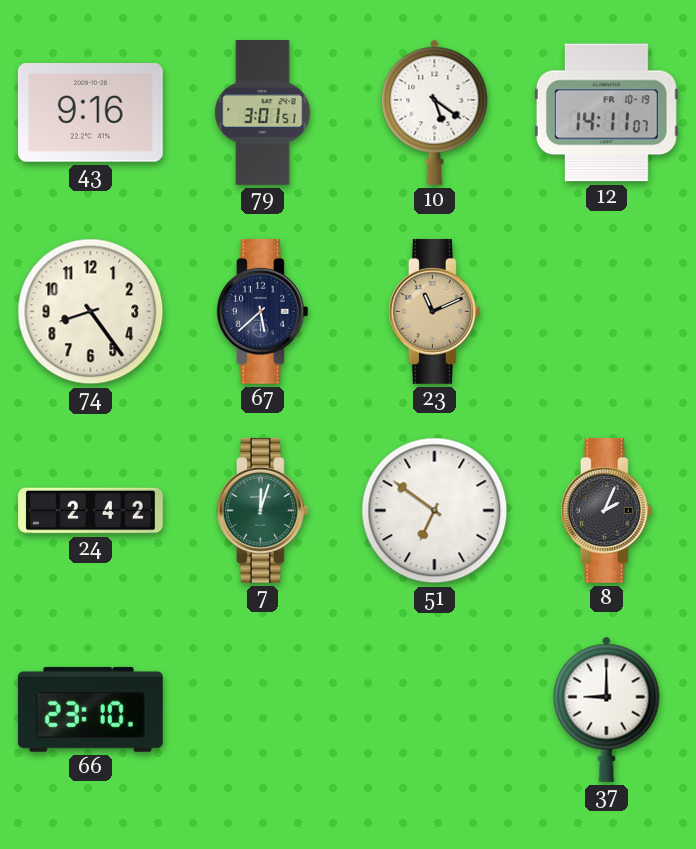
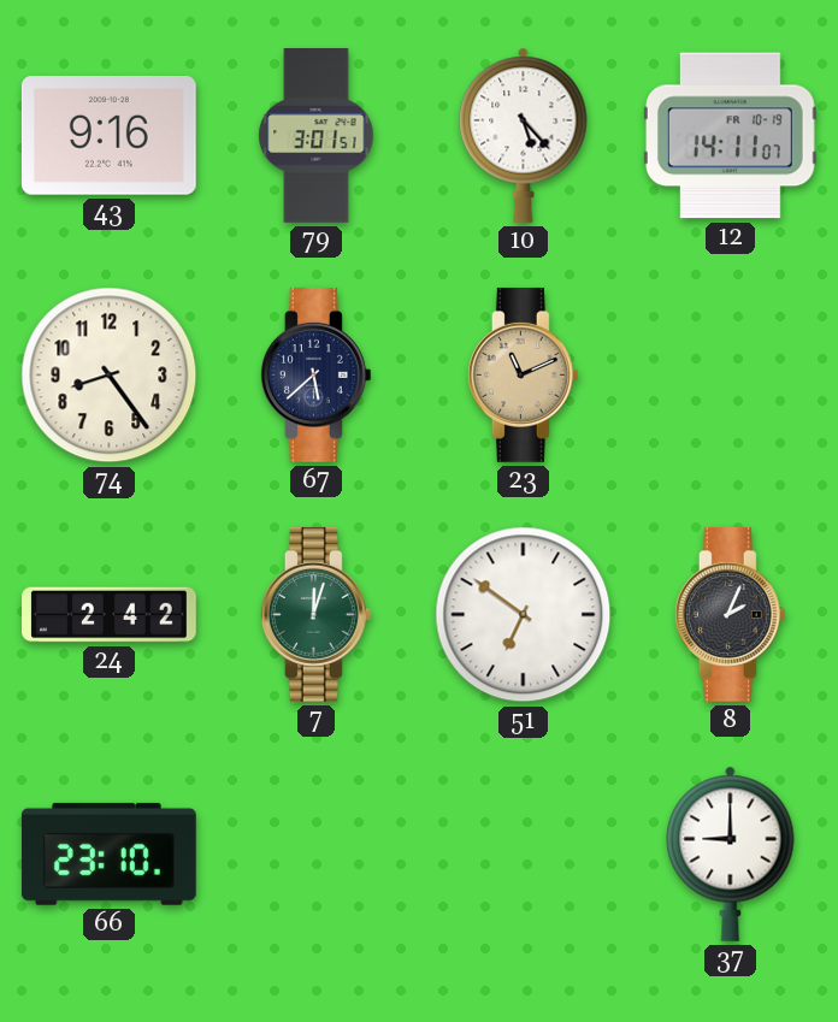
10: 5:21 -> 5:23 (524, 135)
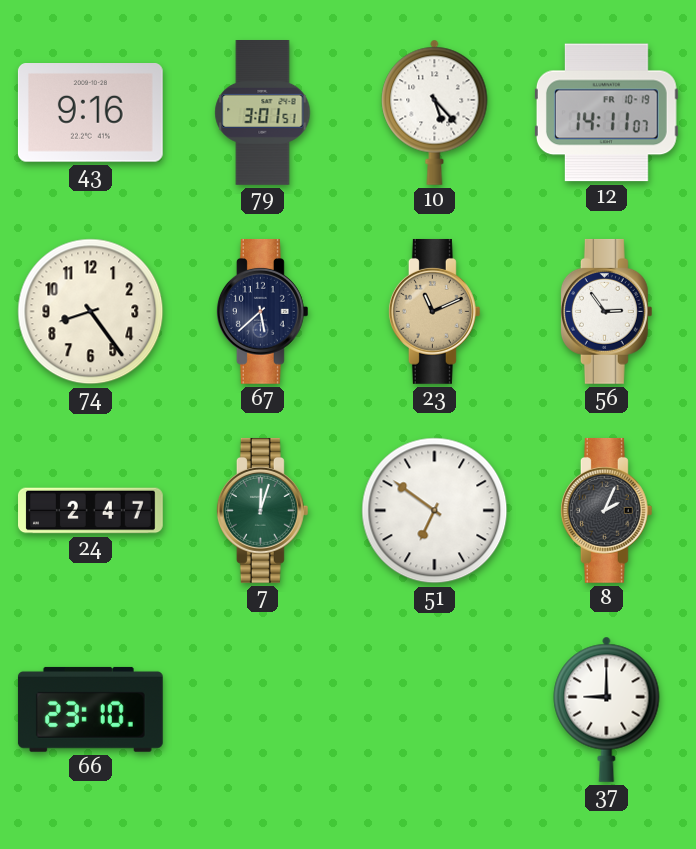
56: none -> 2:54 (606, 311)
24: 2:42 -> 2:47 (91, 511)
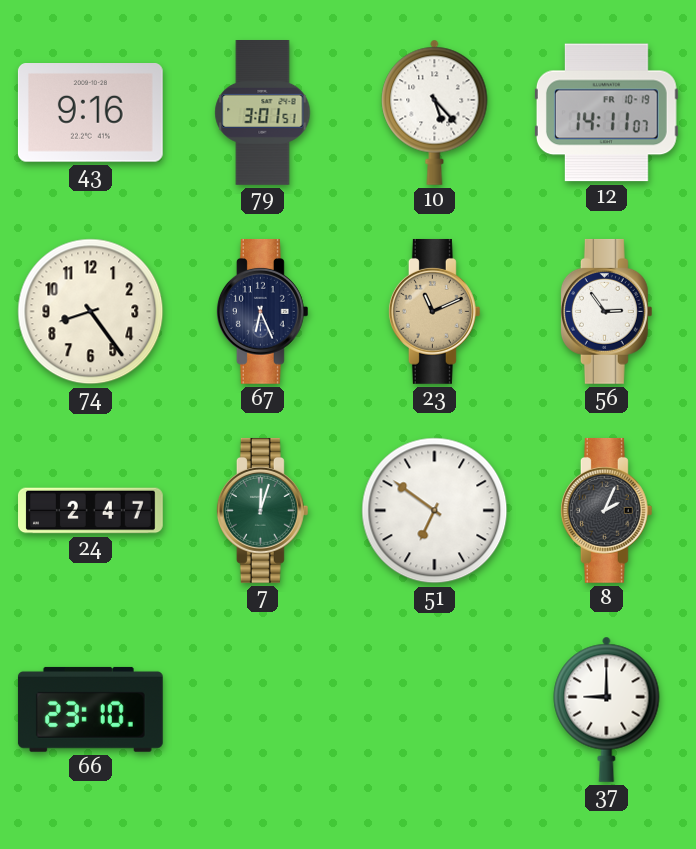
67: 5:38 -> 6:26 (262, 311)
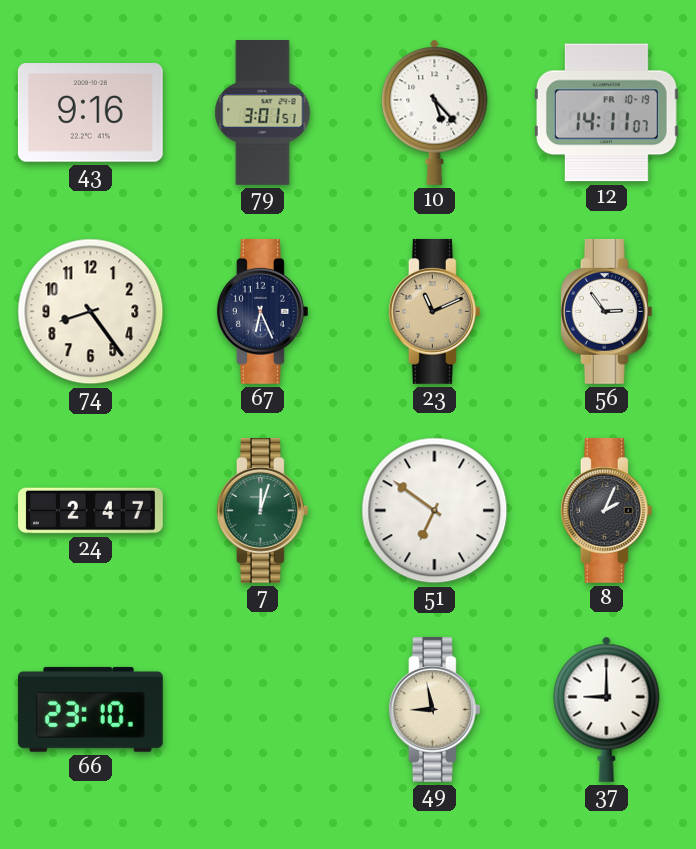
49: none -> 8:58 (434, 709)
